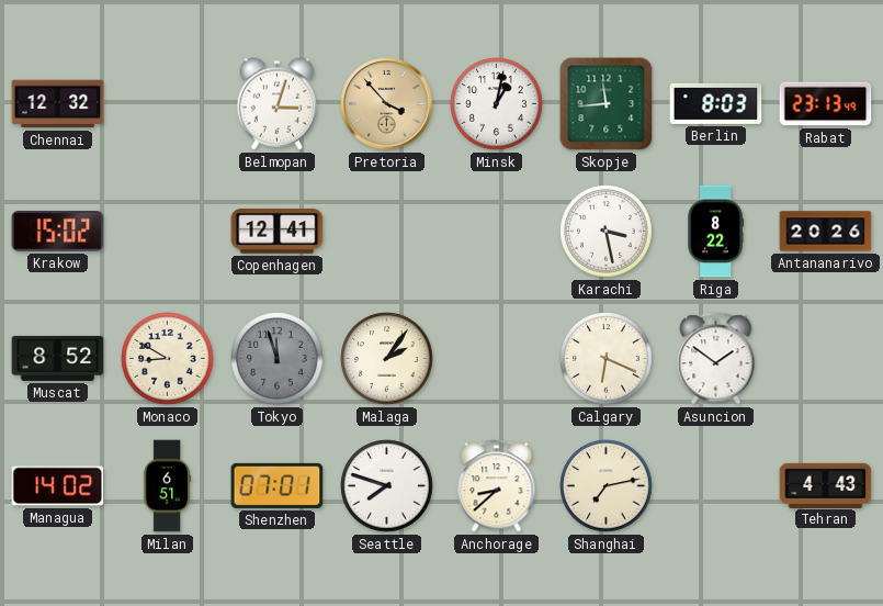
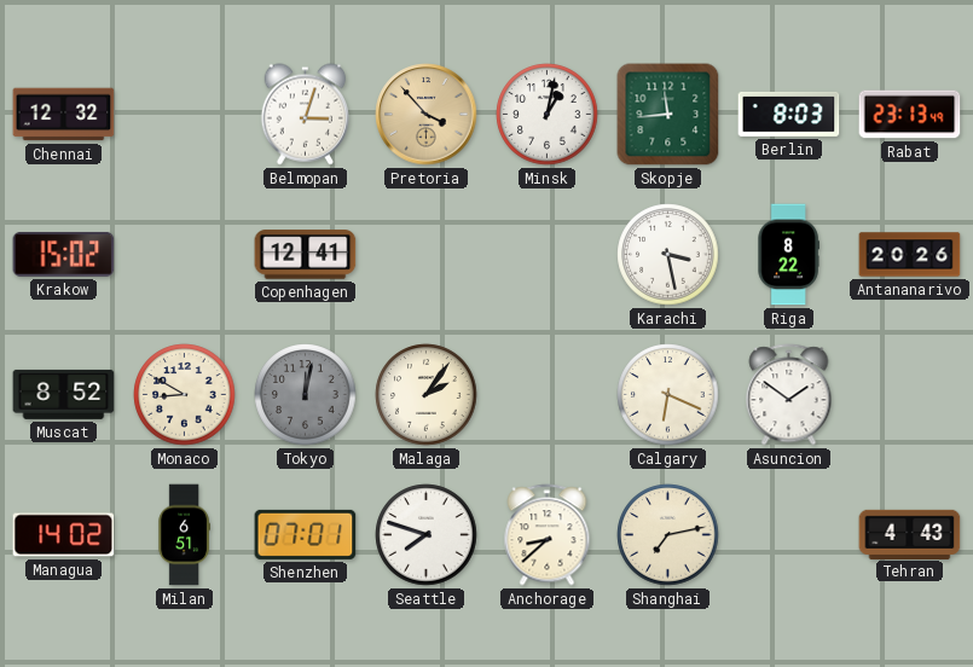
Tokyo: 11:57 -> 12:02 (306, 395)
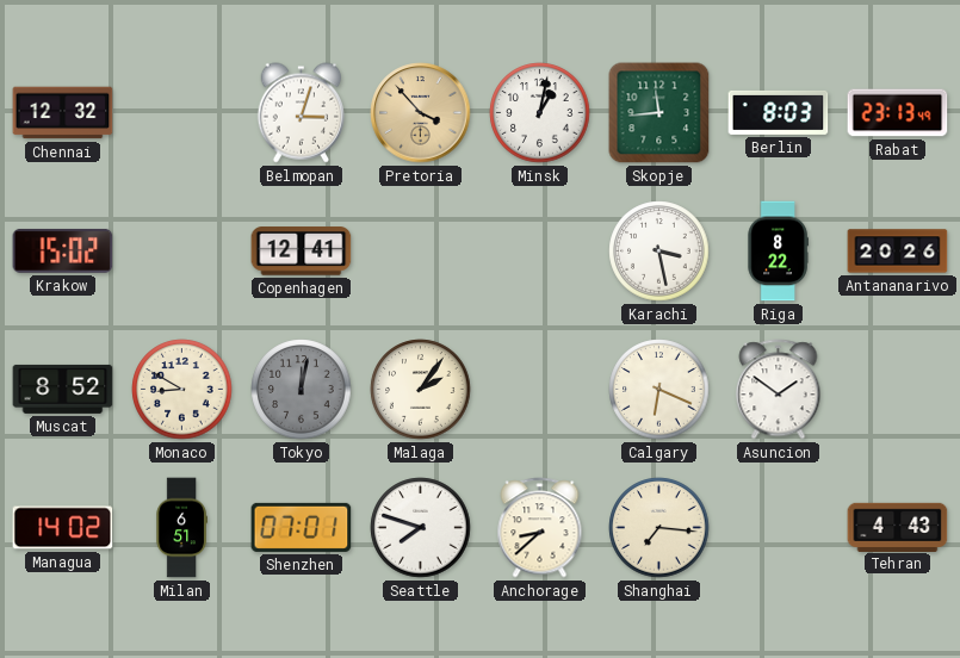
Shanghai: 7:13 -> 7:16 (659, 528)
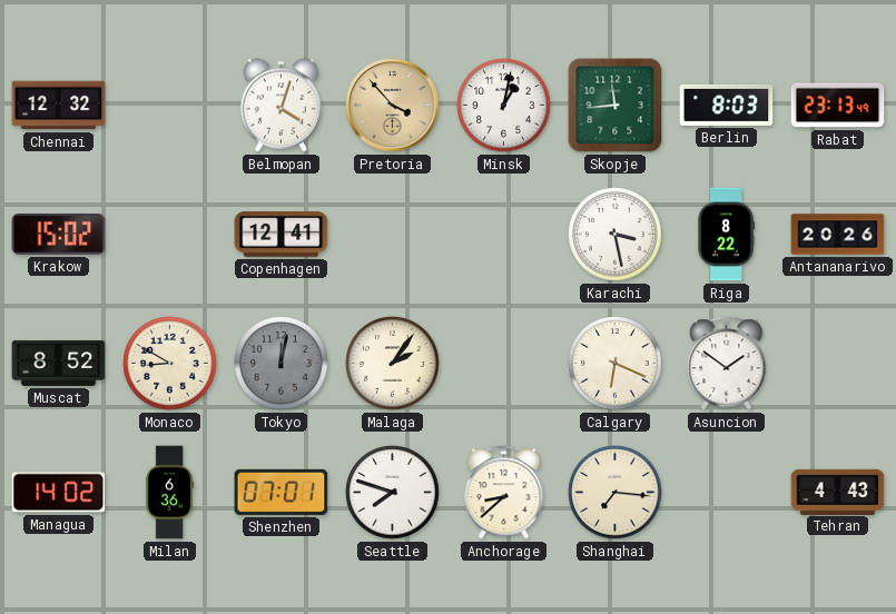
Belmopan: 3:03 -> 4:03 (282, 106)
Milan: 6:51 -> 6:36 (169, 493)
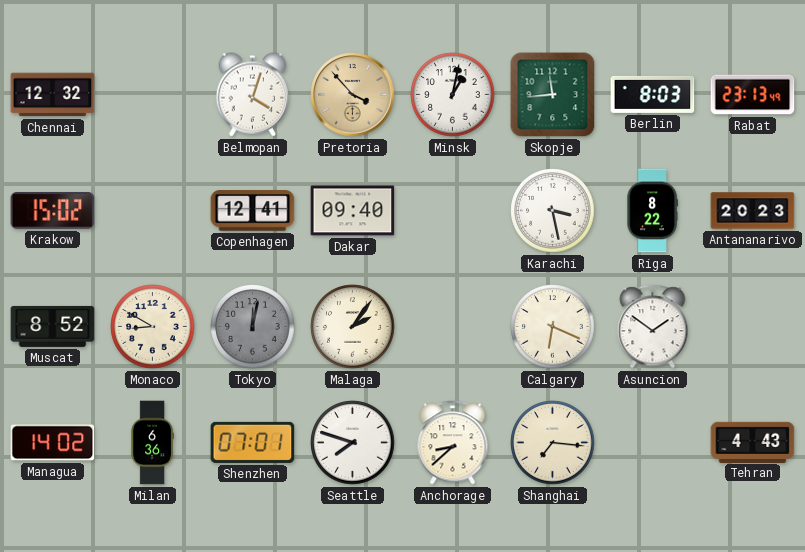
Dakar: none -> 09:40 (353, 211)
Antananarivo: 20:26 -> 20:23 (753, 211)
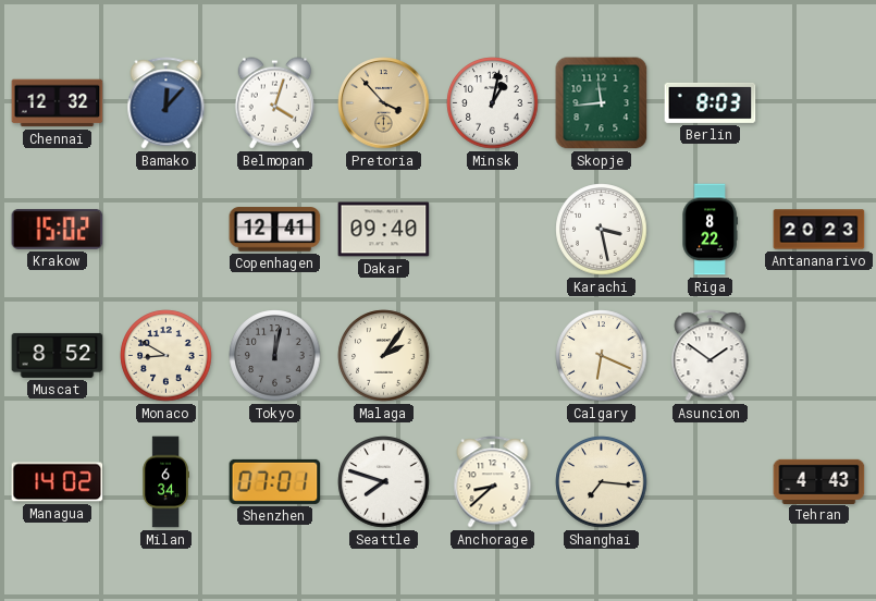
Bamako: none -> 12:07 (166, 103)
Rabat: 23:13 -> none (753, 95)
Milan: 6:36 -> 6:34 (165, 482)
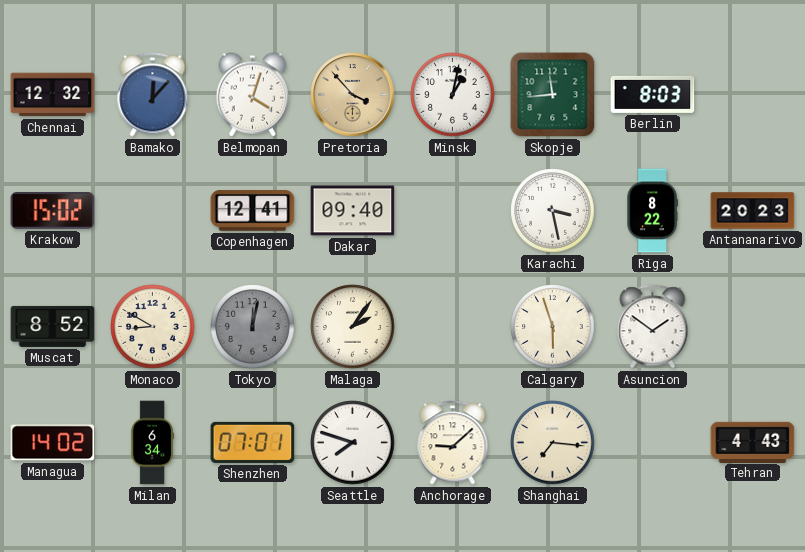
Calgary: 6:19 -> 5:57 (553, 327)
Anchorage: 8:38 -> 9:08 (453, 443)
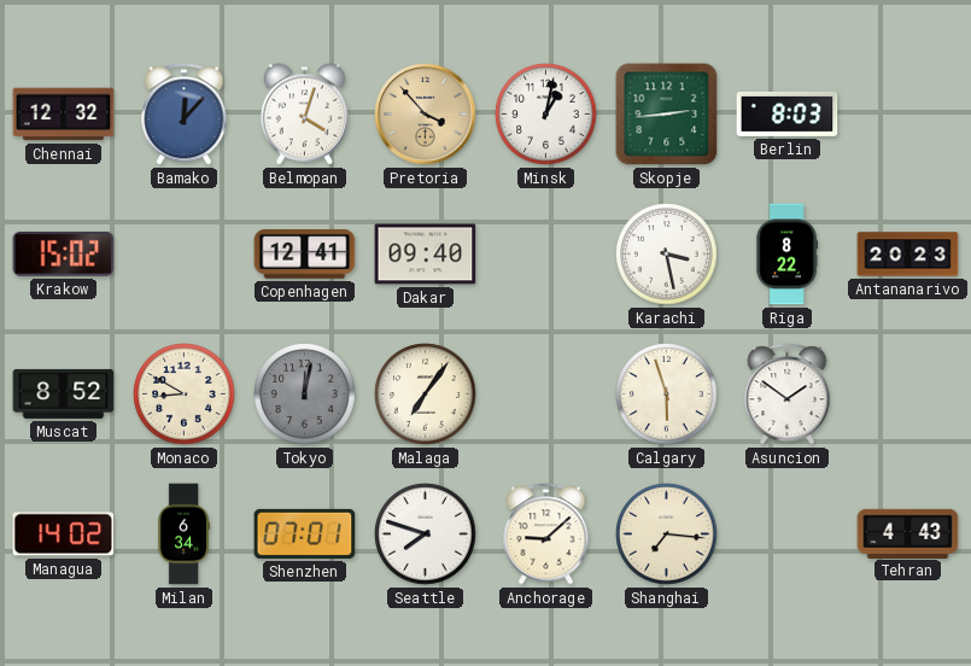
Skopje: 11:44 -> 2:44 (667, 115)
Malaga: 2:06 -> 7:06 (426, 395)
